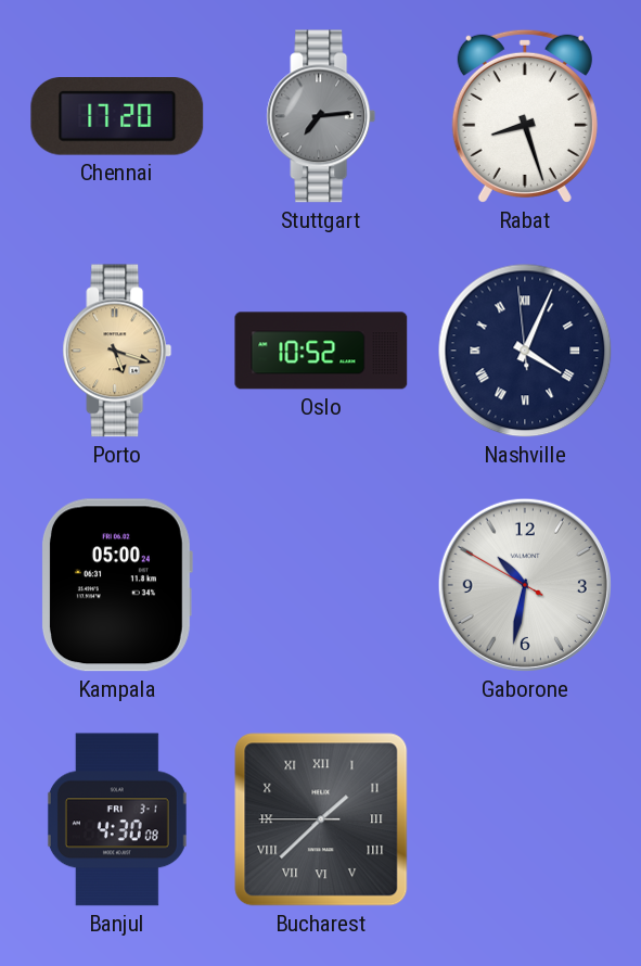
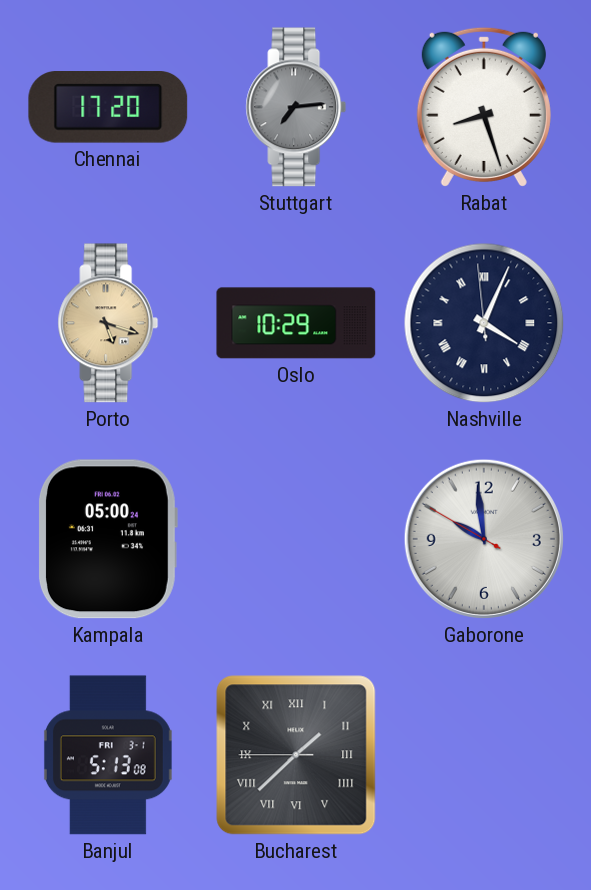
Oslo: 10:52 -> 10:29 (296, 323)
Gaborone: 10:31 -> 9:58 (484, 539)
Banjul: 4:30 -> 5:13 (108, 755)
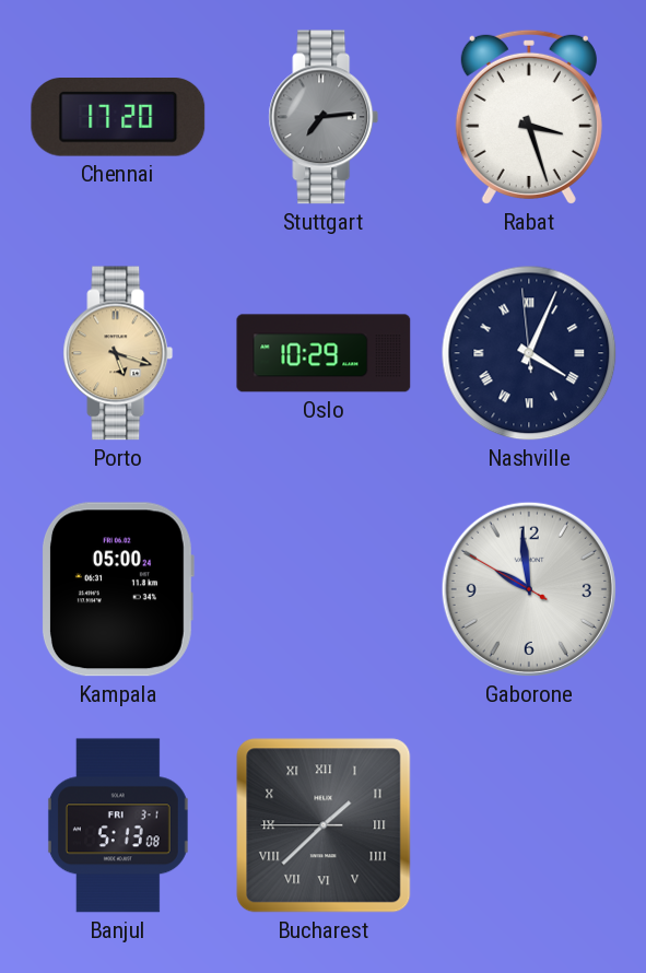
Rabat: 8:27 -> 3:27 (529, 117)
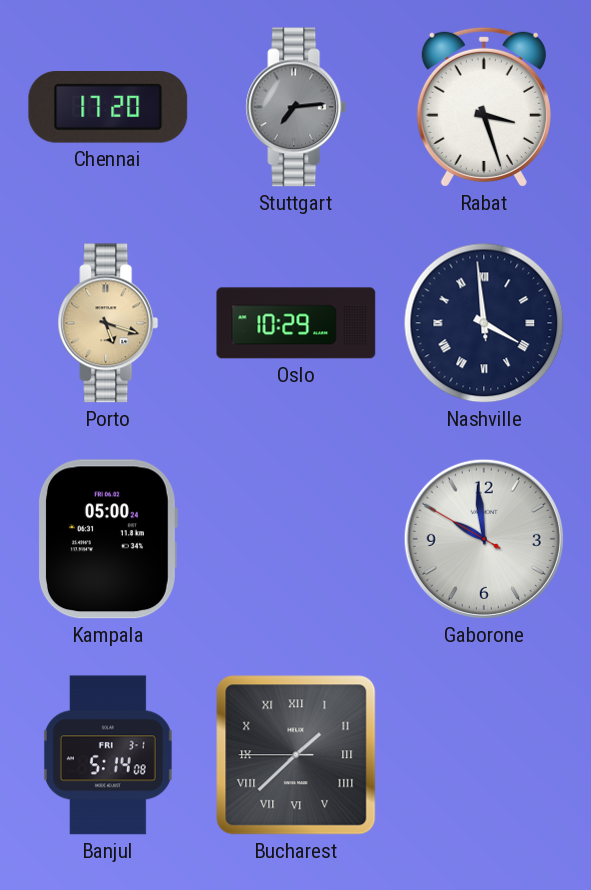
Nashville: 4:03 -> 3:58 (484, 323)
Banjul: 5:13 -> 5:14 (108, 755)
